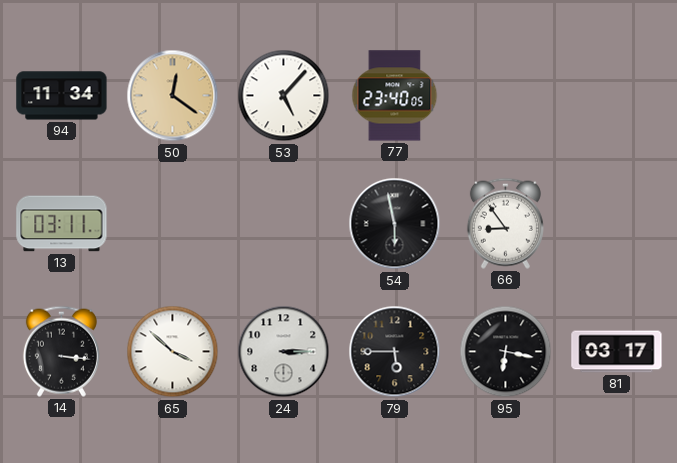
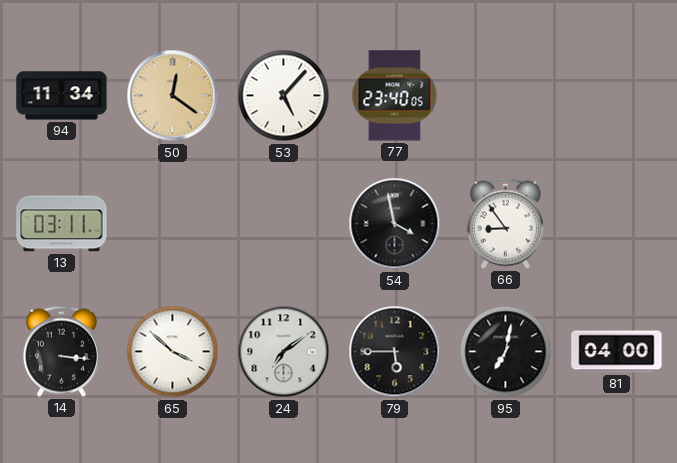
54: 5:58 -> 3:58 (395, 224)
24: 3:15 -> 7:09 (284, 352)
95: 6:17 -> 7:02 (506, 352)
81: 03:17 -> 04:00 (617, 352)
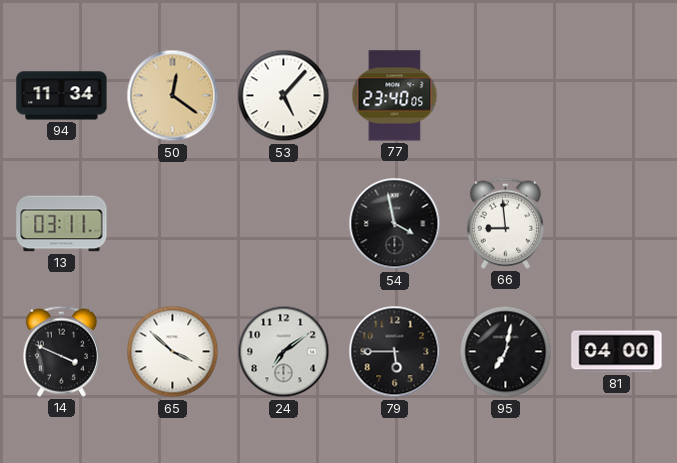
66: 8:54 -> 8:59 (505, 223)
14: 3:16 -> 3:49 (61, 351)
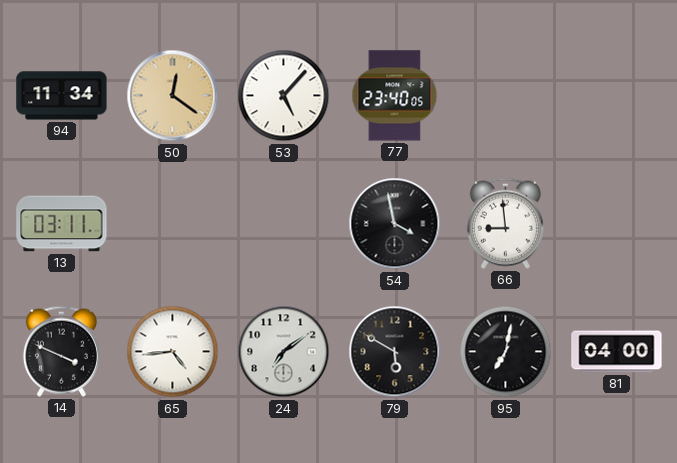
65: 3:52 -> 4:44 (173, 352)
79: 5:45 -> 5:50 (395, 352)
